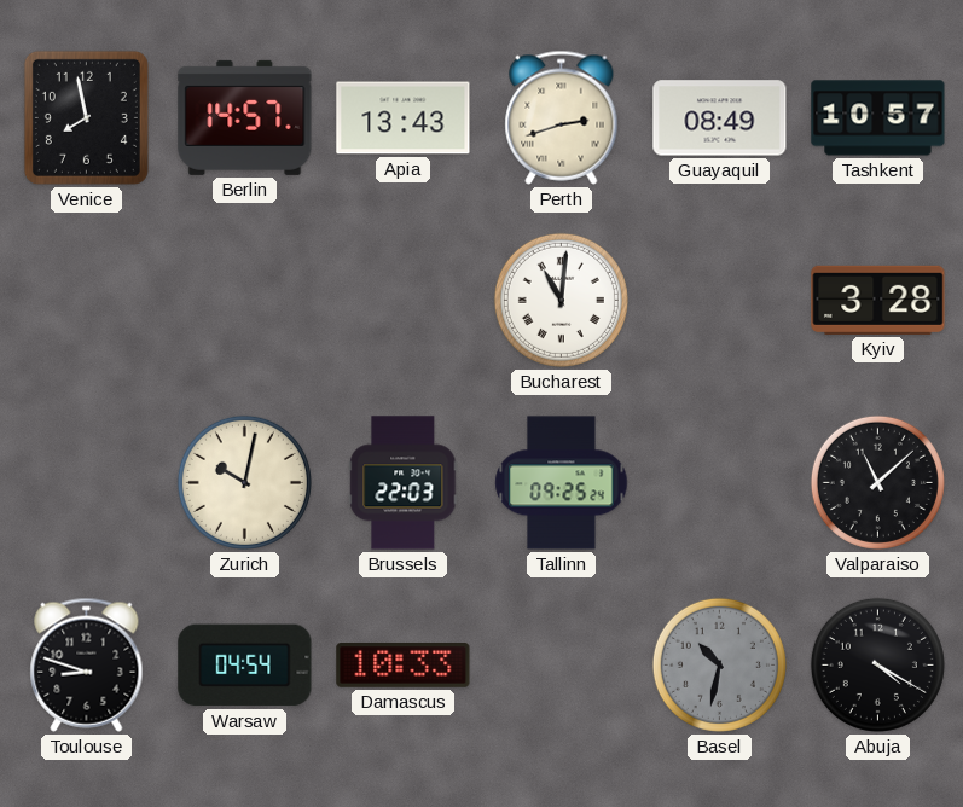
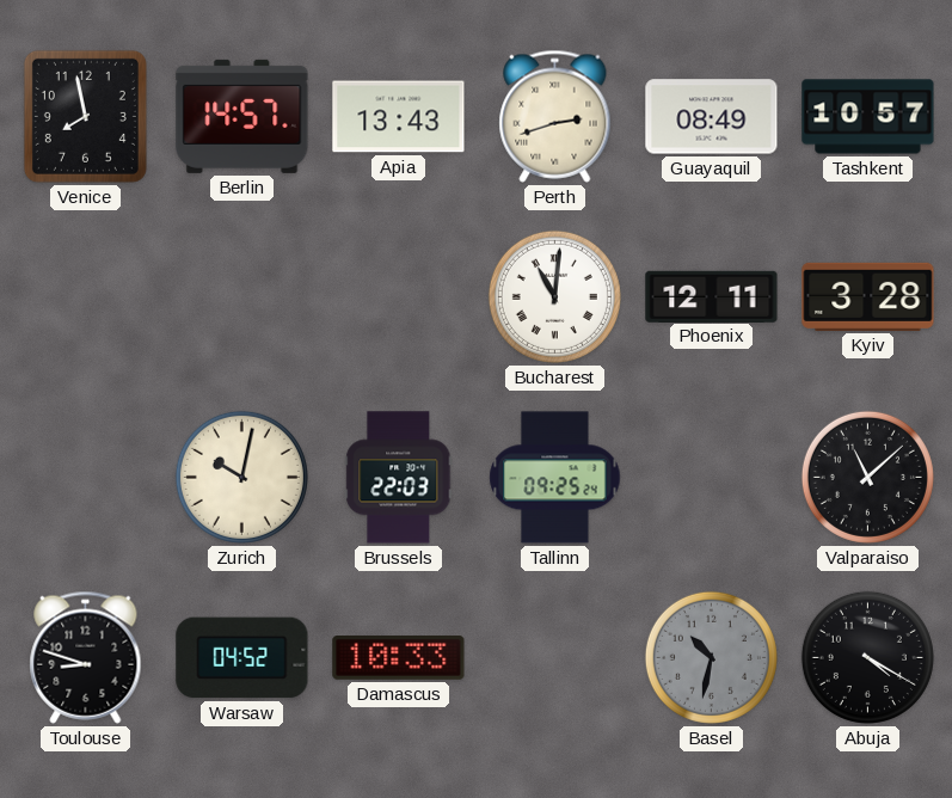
Phoenix: none -> 12:11 (712, 296)
Warsaw: 04:54 -> 04:52 (242, 658)
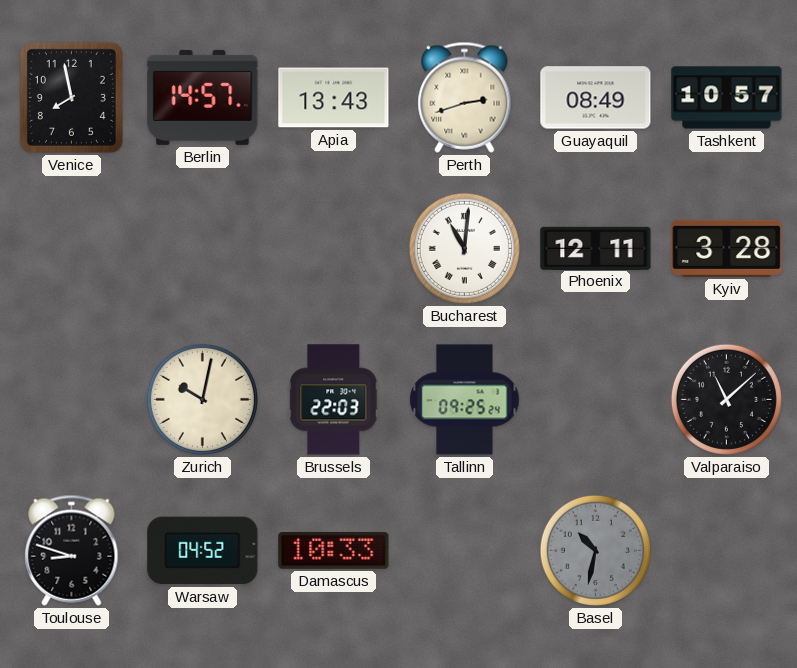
Abuja: 4:20 -> none (867, 657)
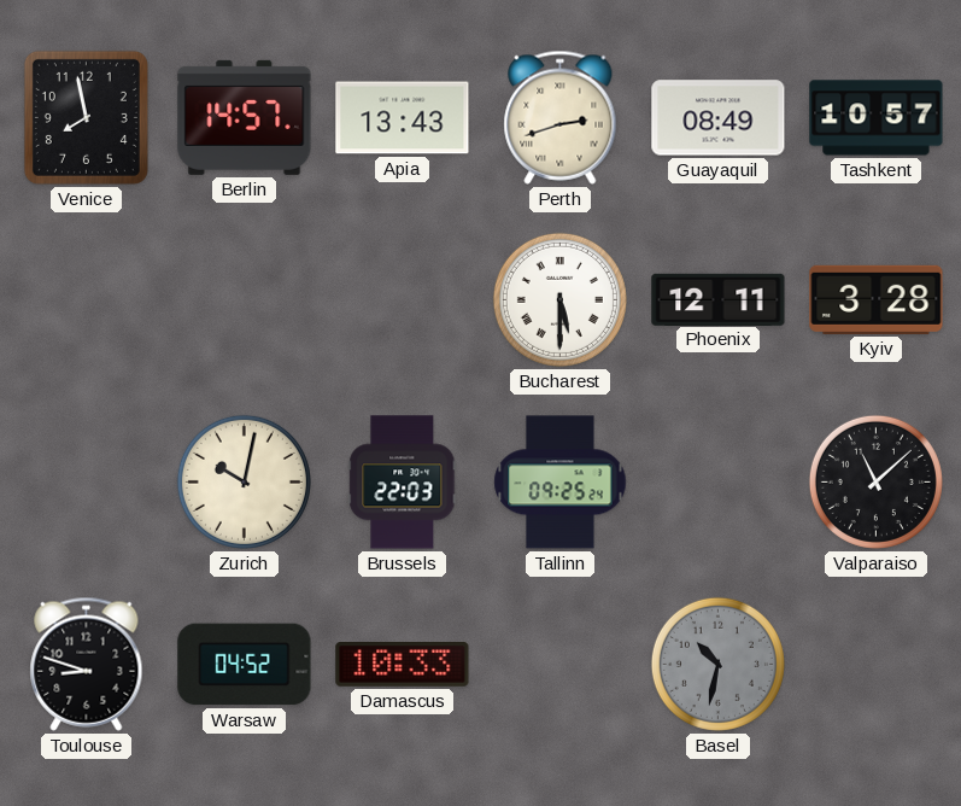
Bucharest: 11:01 -> 5:30 (559, 299)
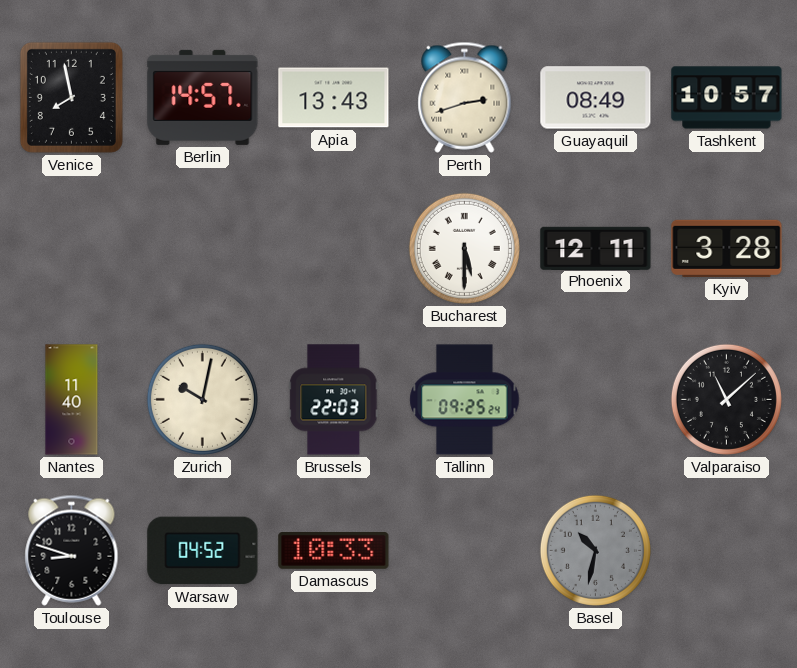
Nantes: none -> 11:40 (72, 400)
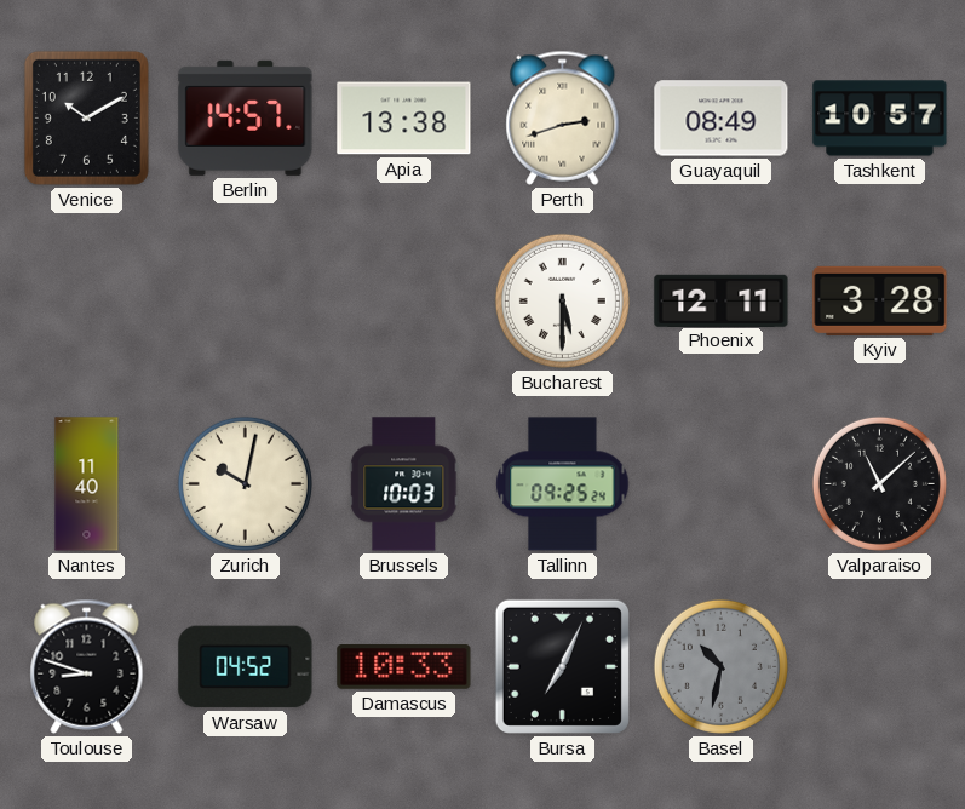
Venice: 7:58 -> 10:10 (86, 117)
Apia: 13:43 -> 13:38 (404, 119)
Brussels: 22:03 -> 10:03 (404, 484)
Bursa: none -> 7:04 (562, 666)
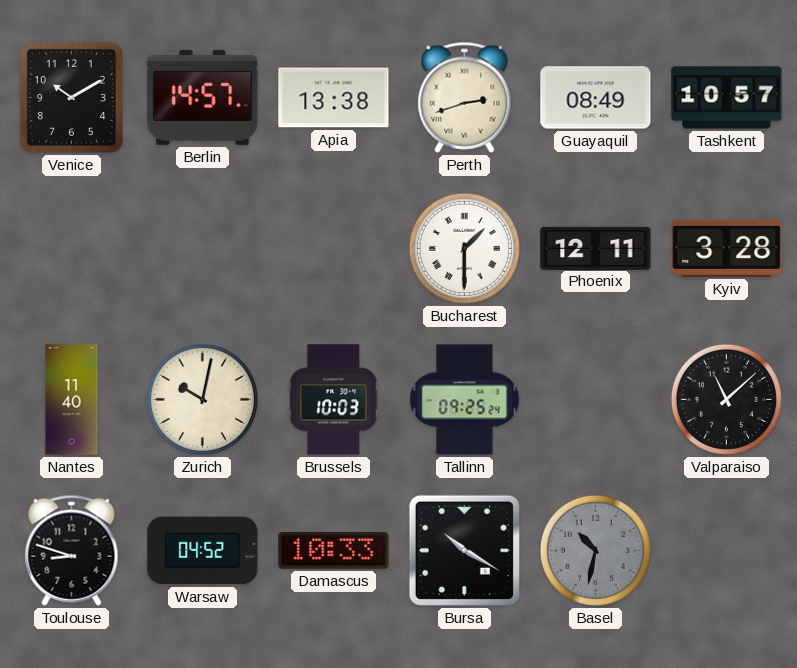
Bucharest: 5:30 -> 1:30 (464, 248)
Bursa: 7:04 -> 10:20 (464, 550)
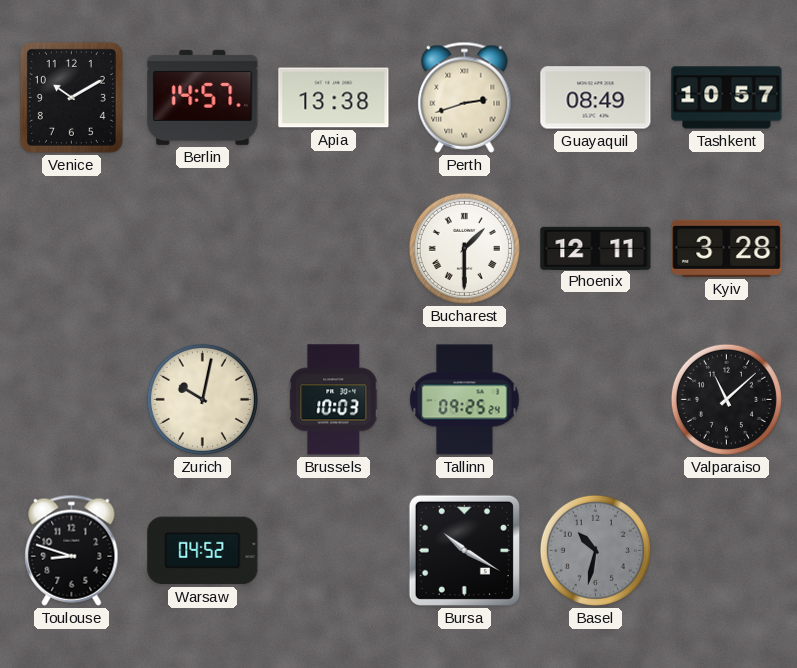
Nantes: 11:40 -> none (72, 400)
Damascus: 10:33 -> none (334, 551)
